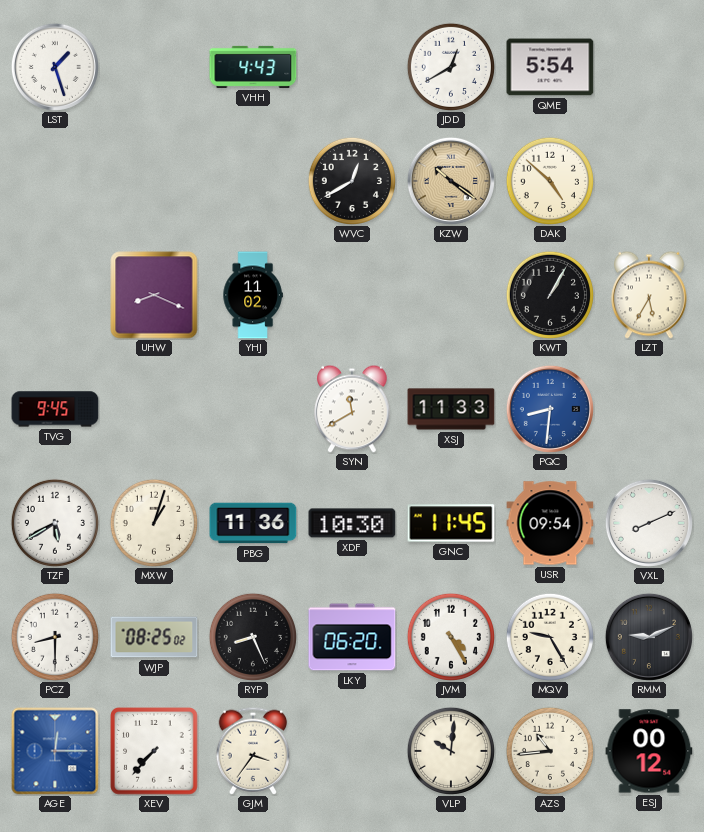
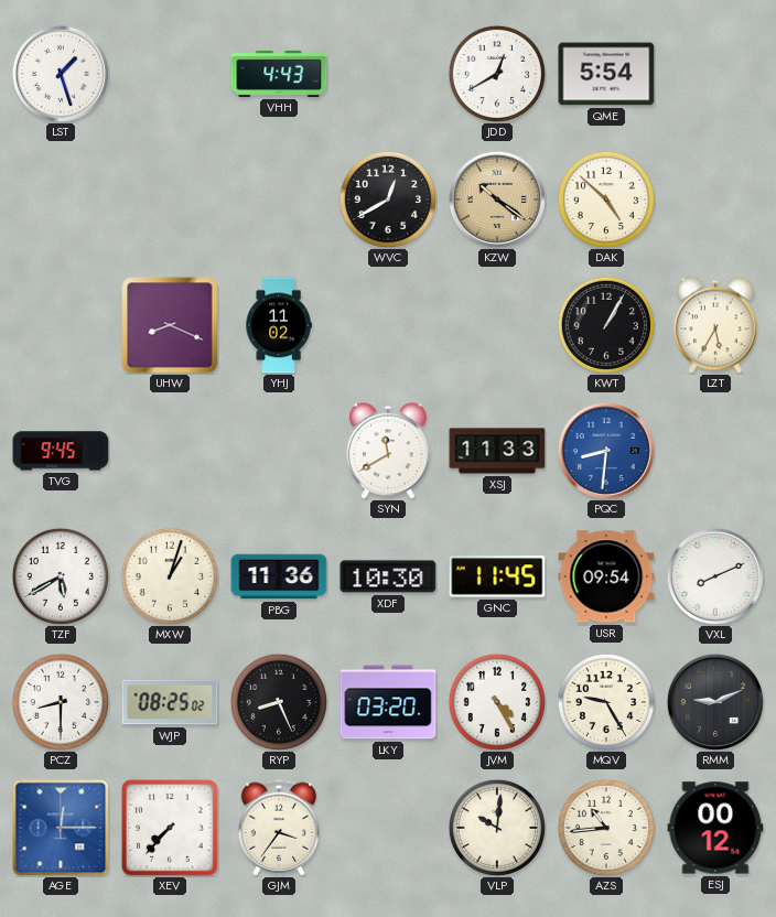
LKY: 06:20 -> 03:20 (388, 702)
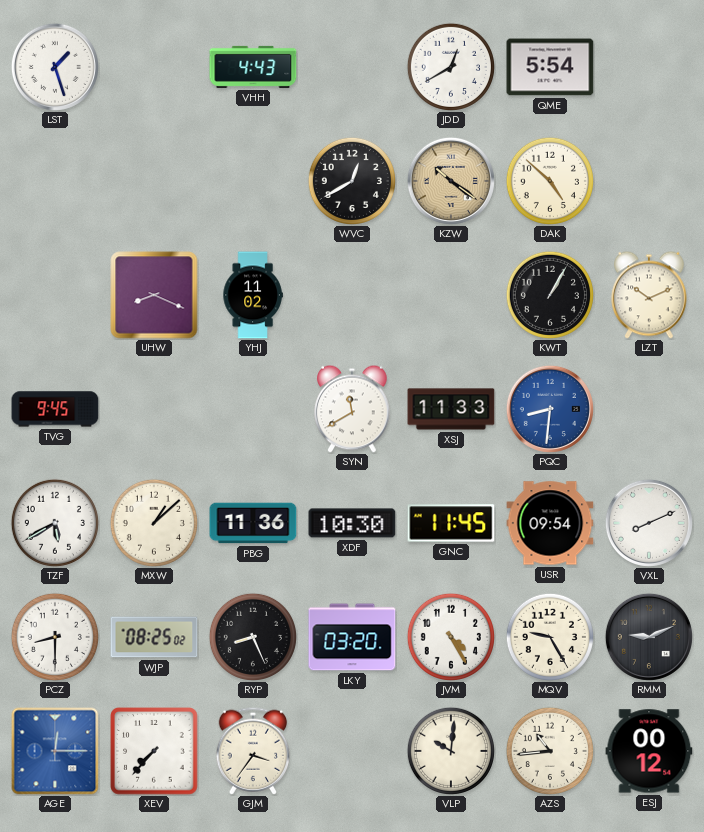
LZT: 5:35 -> 10:11 (649, 295)
MXW: 1:03 -> 1:08 (154, 523)
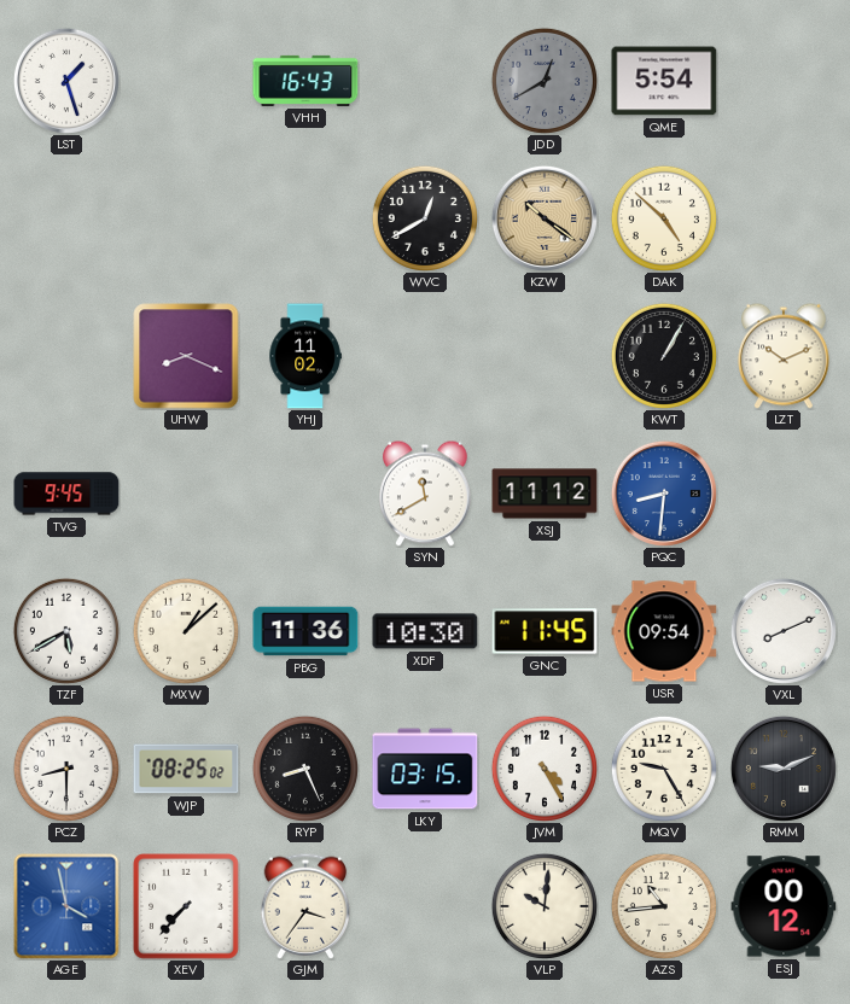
VHH: 4:43 -> 16:43 (305, 81)
JDD dial: white -> grey (545, 81)
XSJ: 11:33 -> 11:12 (545, 494)
LKY: 03:20 -> 03:15 (425, 769)
AGE: 12:15 -> 3:58 (66, 906)
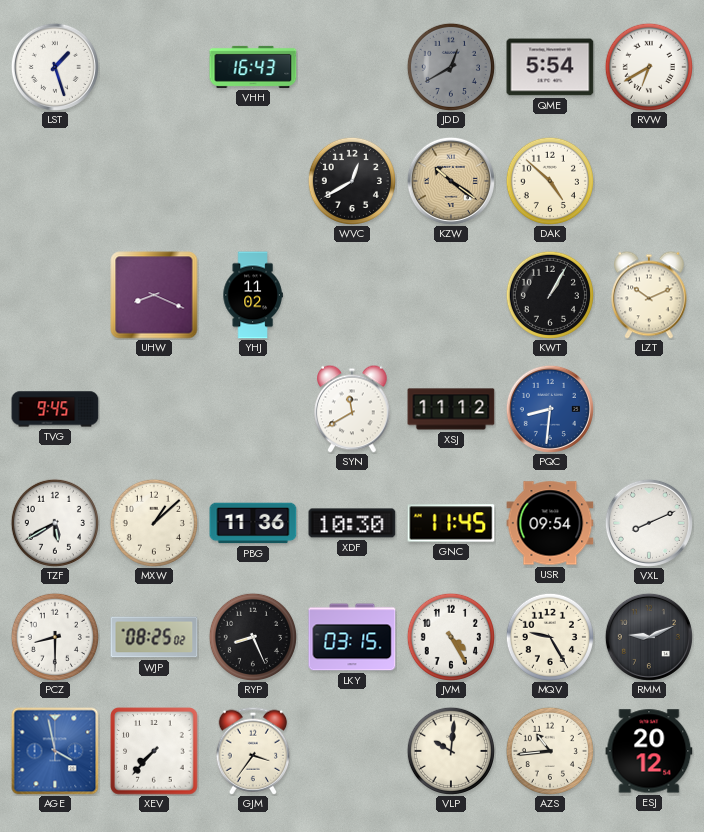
RVW: none -> 6:40 (649, 67)
ESJ: 00:12 -> 20:12 (649, 751)
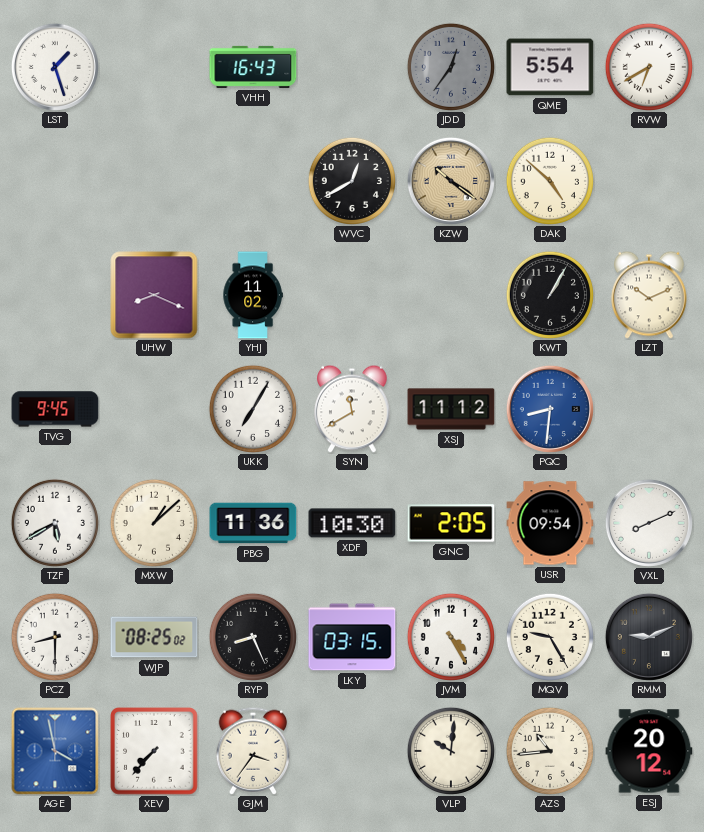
JDD: 12:40 -> 12:36 (451, 67)
UKK: none -> 7:05 (253, 409)
GNC: 11:45 -> 2:05 (451, 523)
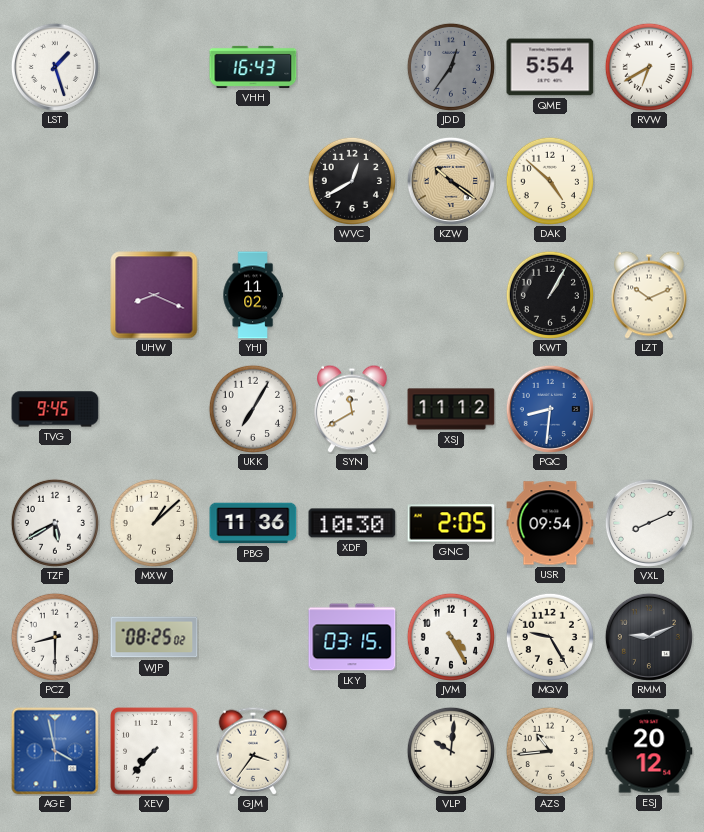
RYP: 8:26 -> none (253, 637)
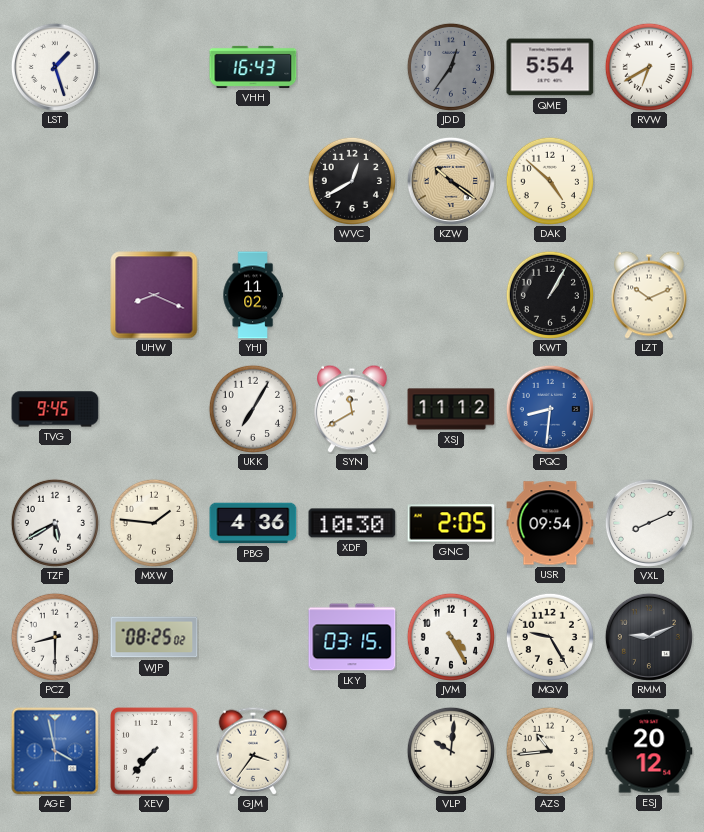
MXW: 1:08 -> 1:46 (154, 523)
PBG: 11:36 -> 4:36 (253, 523)
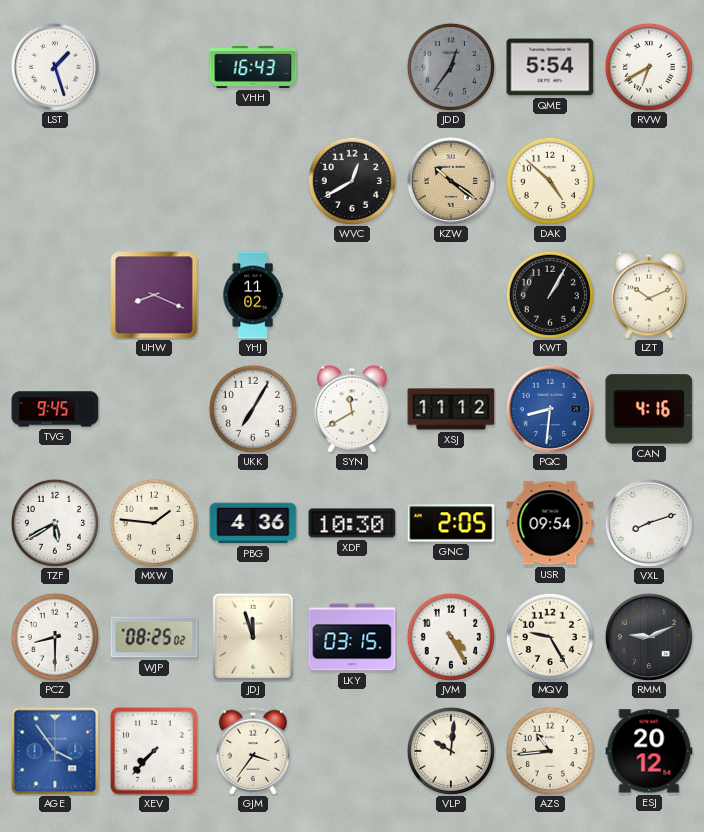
CAN: none -> 4:16 (649, 409)
VXL: 8:11 -> 8:12 (649, 523)
JDJ: none -> 11:57 (253, 637)
AGE: 3:58 -> 3:54 (55, 751)
